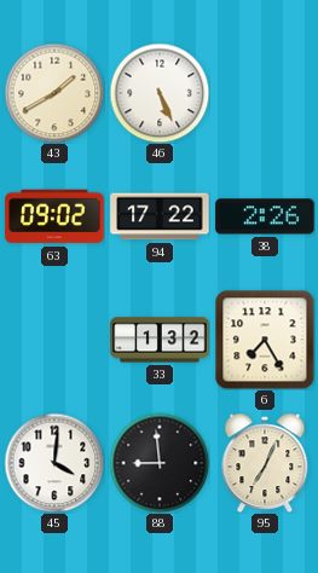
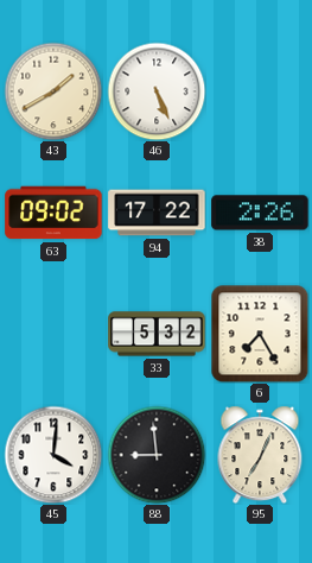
33: 1:32 -> 5:32 (157, 334)
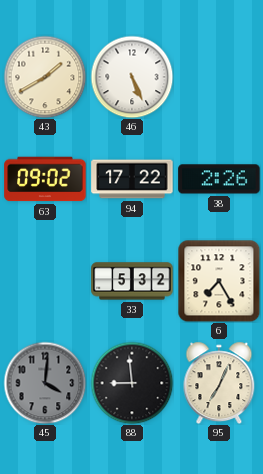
45 dial: white -> grey (45, 383)
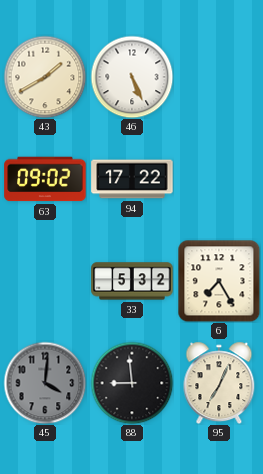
38: 2:26 -> none (219, 179)
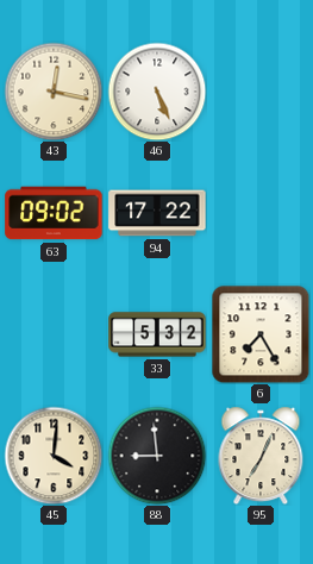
43: 1:40 -> 12:17 (54, 92)
45 dial: grey -> cream (54, 456)
